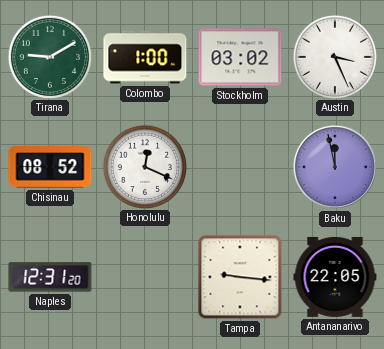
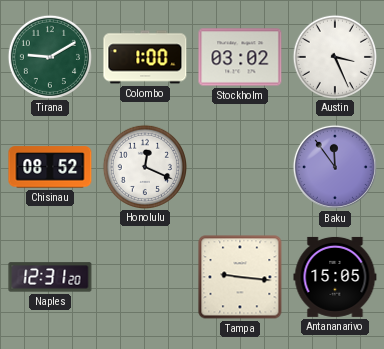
Baku: 11:58 -> 11:54 (335, 167)
Antananarivo: 22:05 -> 15:05 (335, 277)
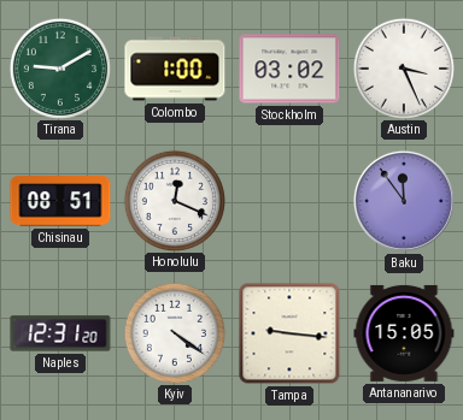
Chisinau: 08:52 -> 08:51 (60, 201)
Kyiv: none -> 4:21 (174, 332)
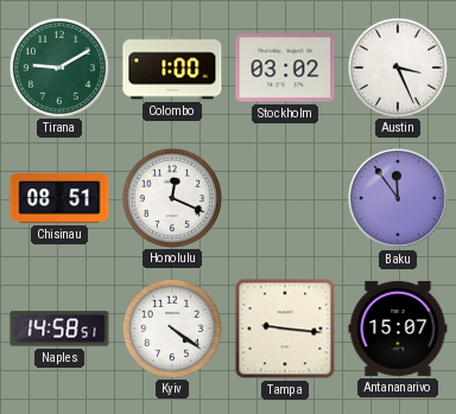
Naples: 12:31 -> 14:58 (59, 329)
Antananarivo: 15:05 -> 15:07 (398, 329)
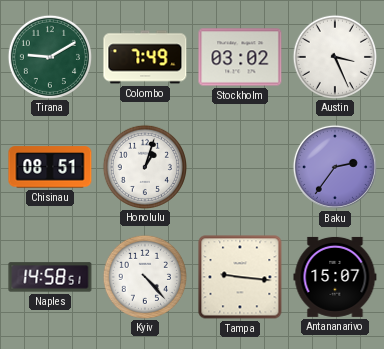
Colombo: 1:00 -> 7:49 (145, 57)
Honolulu: 12:19 -> 1:03 (144, 166)
Baku: 11:54 -> 2:36 (335, 167)
Kyiv: 4:21 -> 4:23 (144, 276)
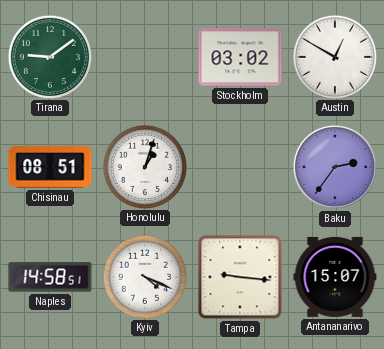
Tirana: 9:10 -> 9:09 (49, 56)
Colombo: 7:49 -> none (145, 57)
Austin: 3:26 -> 12:50 (334, 56)
Kyiv: 4:23 -> 4:19 (144, 276)
